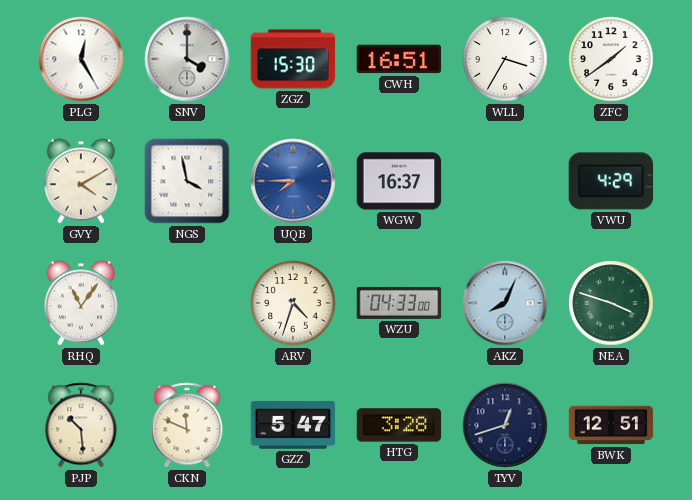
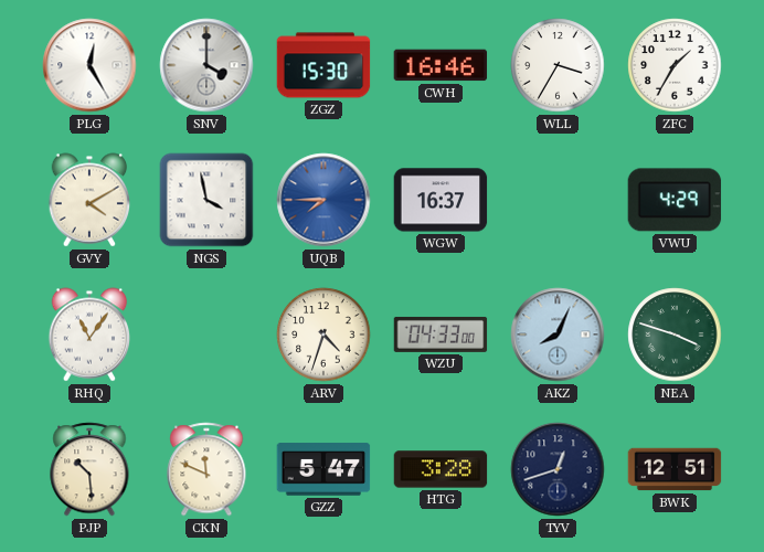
CWH: 16:51 -> 16:46 (441, 65)
ZFC: 1:39 -> 1:35 (675, 65)
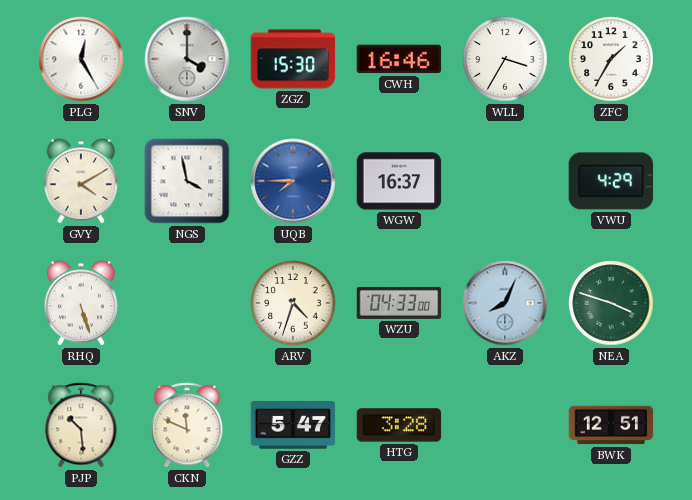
RHQ: 11:06 -> 5:27 (81, 303)
TYV: 12:42 -> none (558, 469)
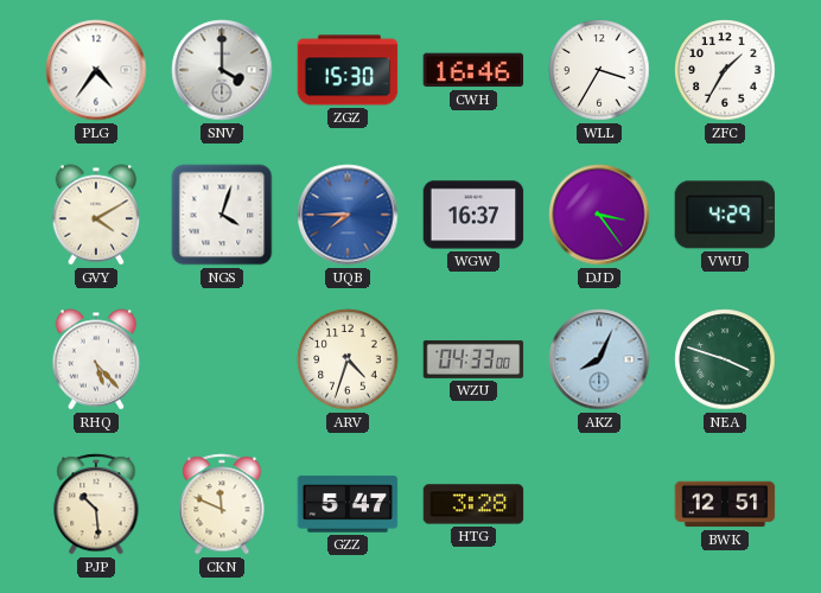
PLG: 12:25 -> 4:36 (96, 70)
NGS: 3:58 -> 4:03 (222, 215)
DJD: none -> 3:24 (599, 215)
RHQ: 5:27 -> 5:23 (96, 359)
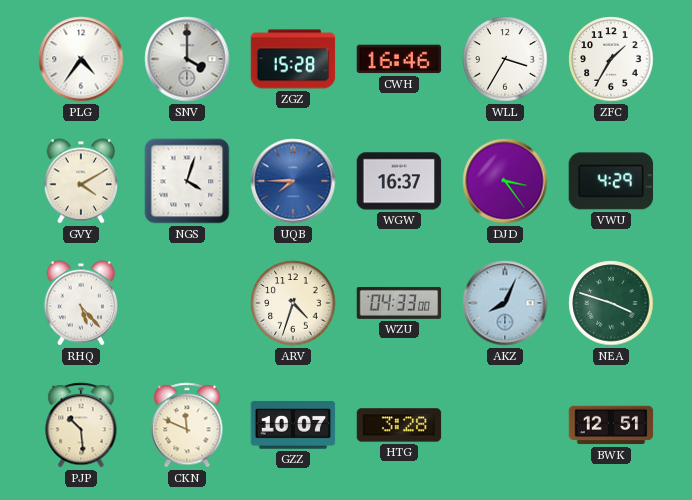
ZGZ: 15:30 -> 15:28 (293, 59)
GZZ: 5:47 -> 10:07 (293, 425)
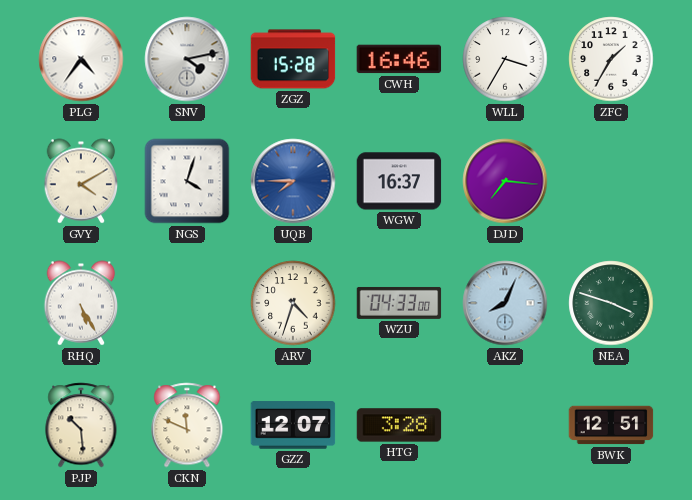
SNV: 4:00 -> 4:13 (187, 59)
DJD: 3:24 -> 7:16 (505, 181)
VWU: 4:29 -> none (611, 181)
RHQ: 5:23 -> 5:25 (81, 303)
GZZ: 10:07 -> 12:07 (293, 425)
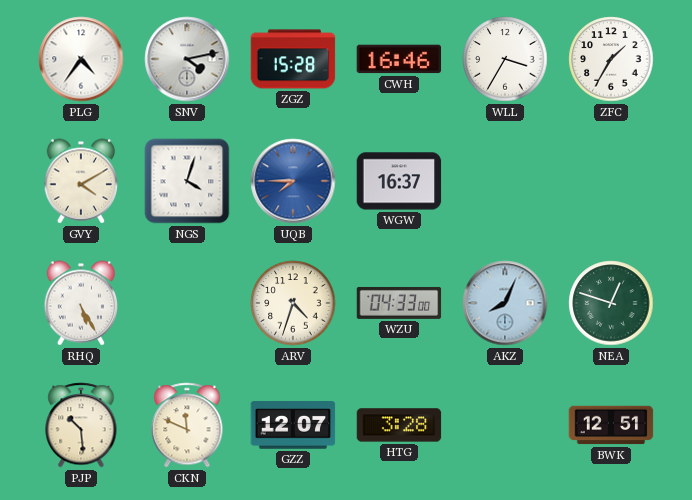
DJD: 7:16 -> none (505, 181)
NEA: 3:48 -> 12:48 (611, 303)
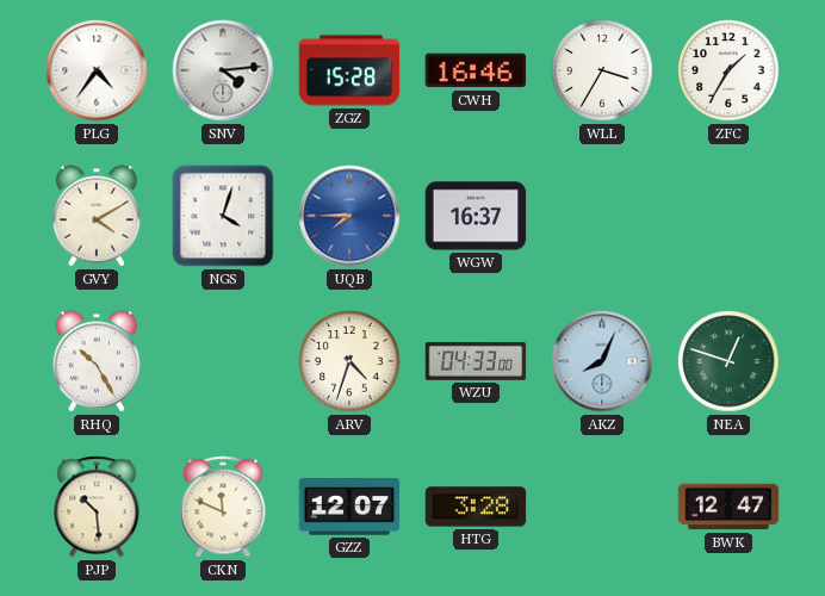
SNV: 4:13 -> 4:14 (223, 70)
RHQ: 5:25 -> 10:25 (97, 361)
BWK: 12:51 -> 12:47 (728, 507)
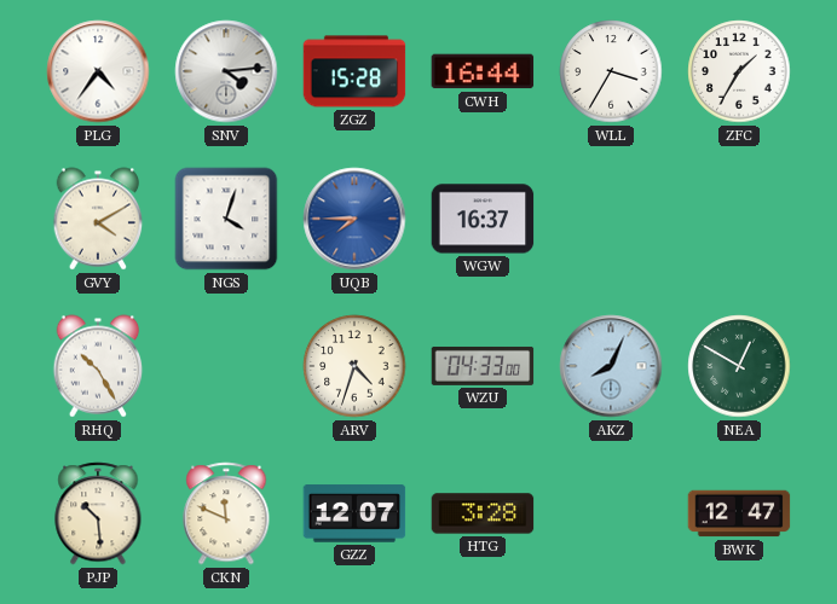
CWH: 16:46 -> 16:44 (483, 71)
NEA: 12:48 -> 12:50 (739, 366)
